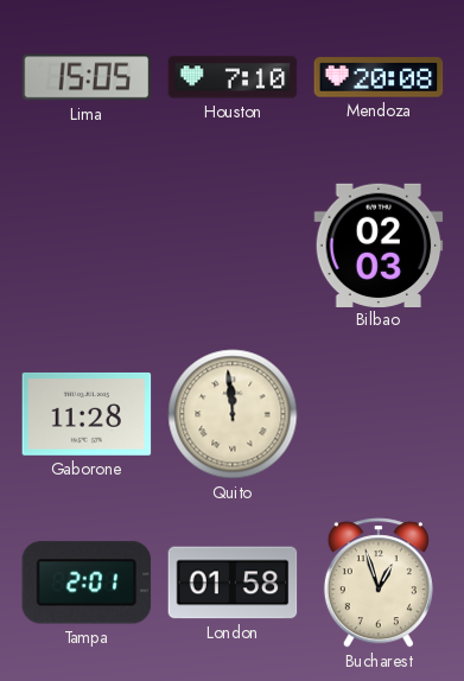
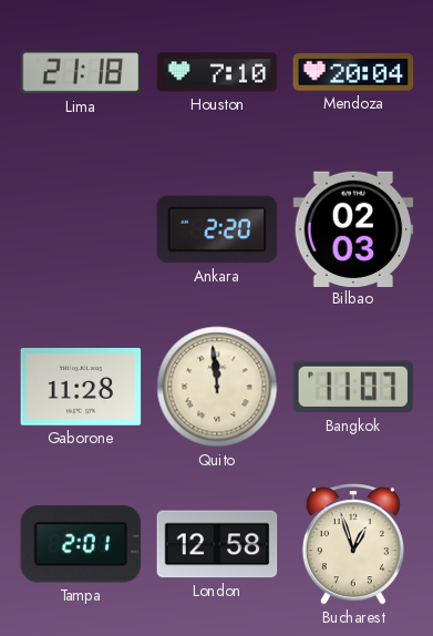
Lima: 15:05 -> 21:18 (81, 72)
Mendoza: 20:08 -> 20:04 (353, 72)
Ankara: none -> 2:20 (217, 229)
Bangkok: none -> 11:07 (353, 387)
London: 01:58 -> 12:58 (217, 544)
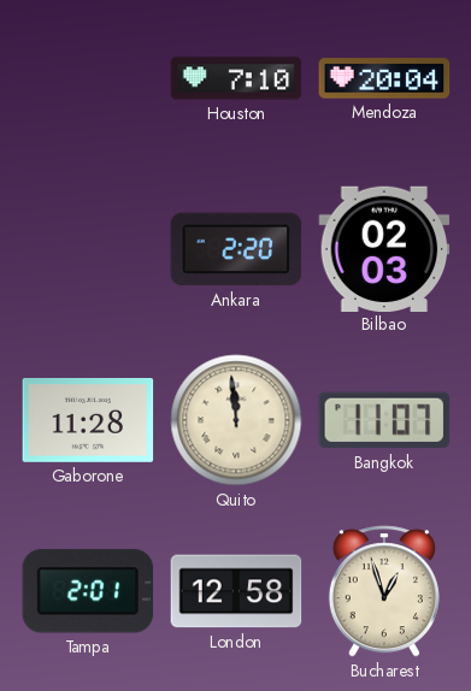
Lima: 21:18 -> none (81, 72)
